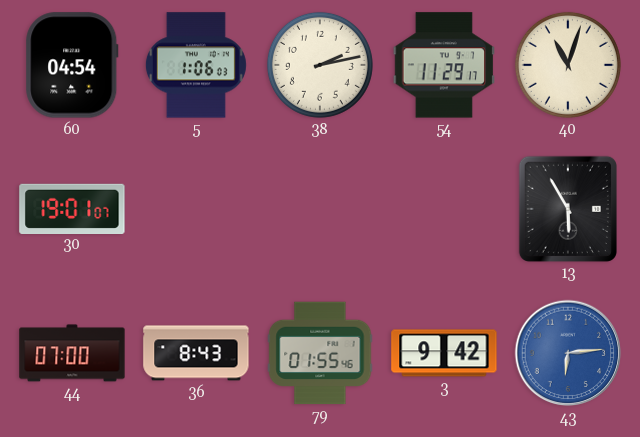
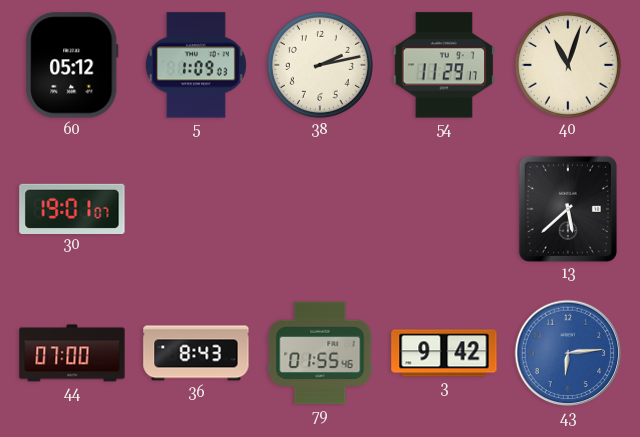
60: 04:54 -> 05:12 (72, 65)
5: 1:06 -> 1:09 (196, 65)
13: 5:55 -> 5:38 (568, 209)
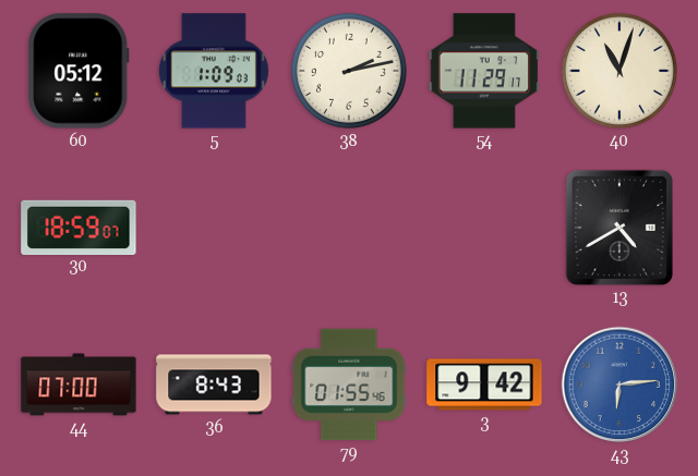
30: 19:01 -> 18:59 (79, 227)
13: 5:38 -> 4:40 (619, 228)
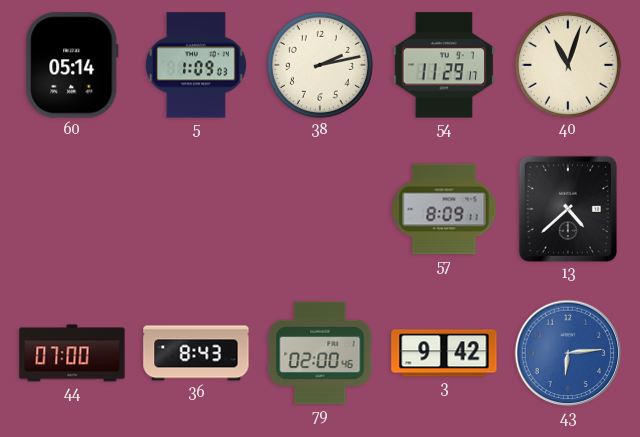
60: 05:12 -> 05:14 (72, 65)
30: 18:59 -> none (79, 227)
57: none -> 8:09 (444, 209)
13: 4:40 -> 4:38 (568, 209)
79: 01:55 -> 02:00 (320, 353)
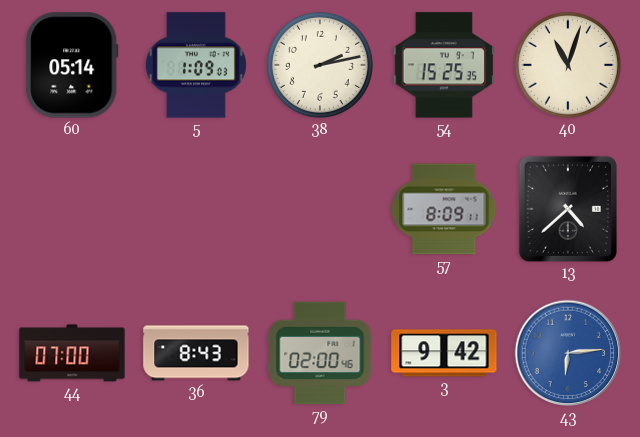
54: 11:29 -> 15:25 (443, 65)
